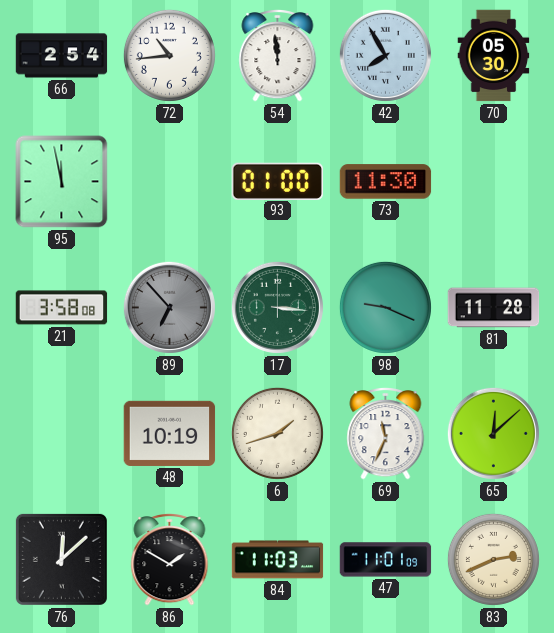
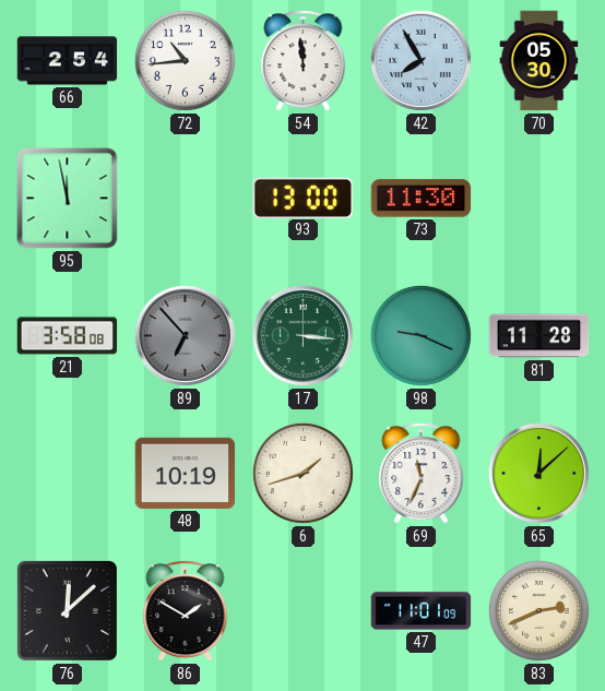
93: 01:00 -> 13:00 (304, 198)
84: 11:03 -> none (278, 560)
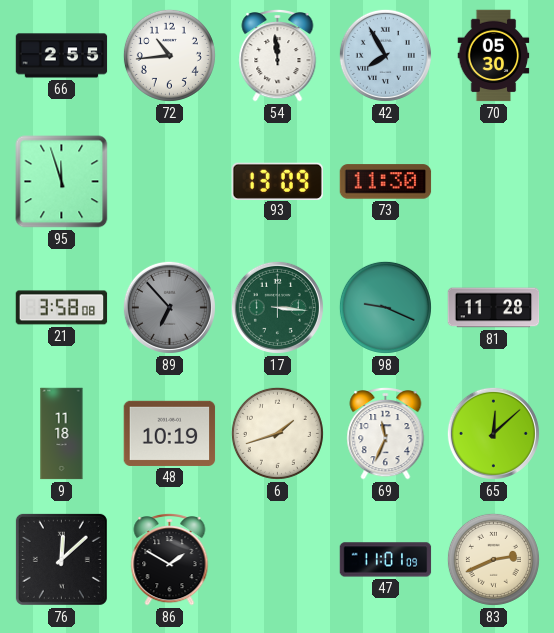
66: 2:54 -> 2:55 (62, 56)
95: 11:58 -> 11:57 (62, 182)
93: 13:00 -> 13:09 (278, 181)
9: none -> 11:18 (62, 434)
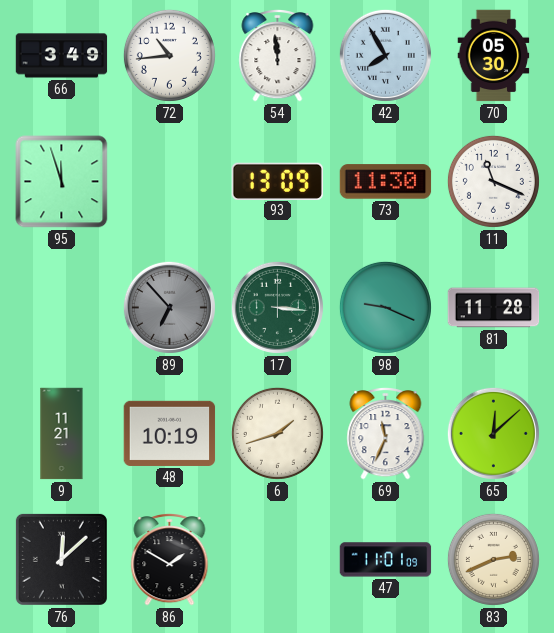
66: 2:55 -> 3:49 (62, 56)
11: none -> 11:19 (493, 181)
21: 3:58 -> none (62, 308)
9: 11:18 -> 11:21 (62, 434)
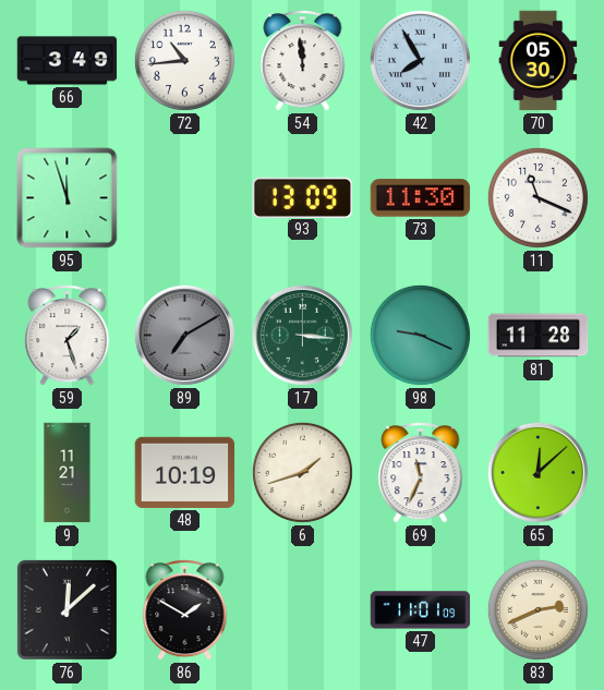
59: none -> 1:27 (68, 336)
89: 6:53 -> 7:10 (184, 335)
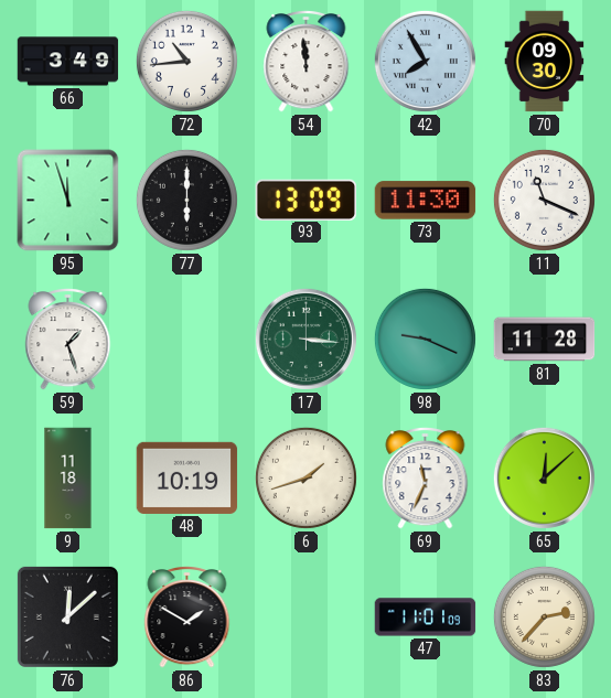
70: 05:30 -> 09:30 (545, 62)
77: none -> 6:00 (186, 200)
89: 7:10 -> none (184, 335)
9: 11:21 -> 11:18 (68, 479)
83: 2:41 -> 2:37 (544, 616)
